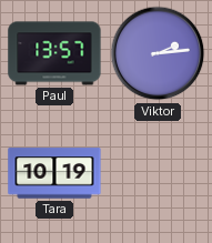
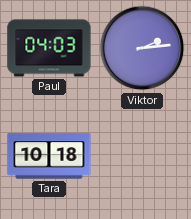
Paul: 13:57 -> 04:03 (49, 48)
Tara: 10:19 -> 10:18 (49, 156)
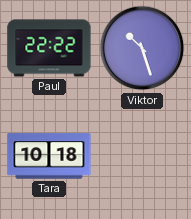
Paul: 04:03 -> 22:22 (49, 48)
Viktor: 2:14 -> 10:27 (142, 48)
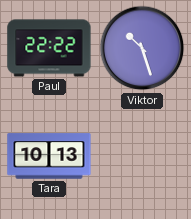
Tara: 10:18 -> 10:13 (49, 156)
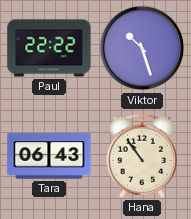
Tara: 10:13 -> 06:43 (49, 156)
Hana: none -> 10:54 (142, 156)
